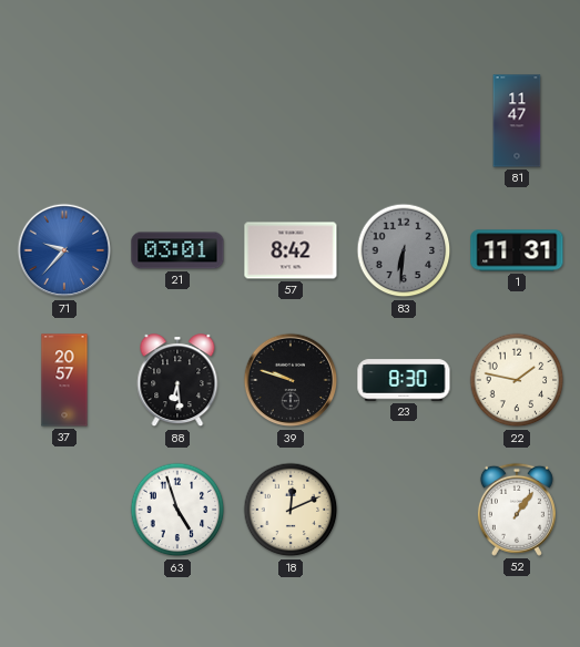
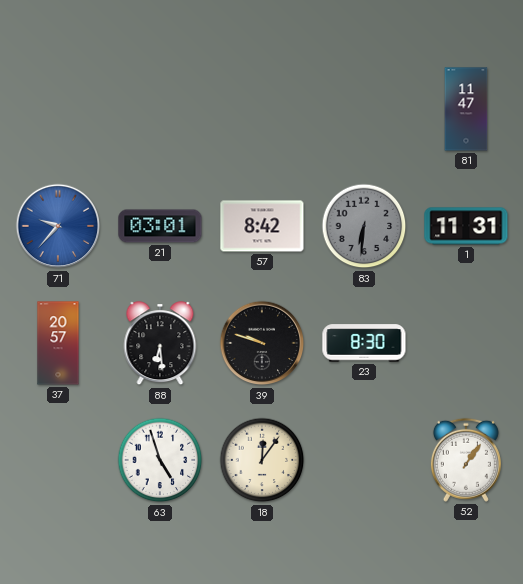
22: 1:47 -> none (517, 380)
18: 12:11 -> 12:06 (262, 460)
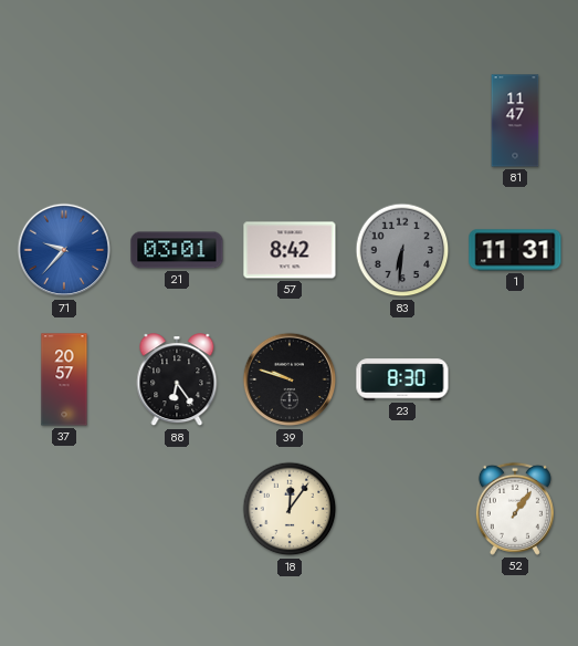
88: 6:29 -> 6:24 (177, 381)
63: 4:57 -> none (160, 460)
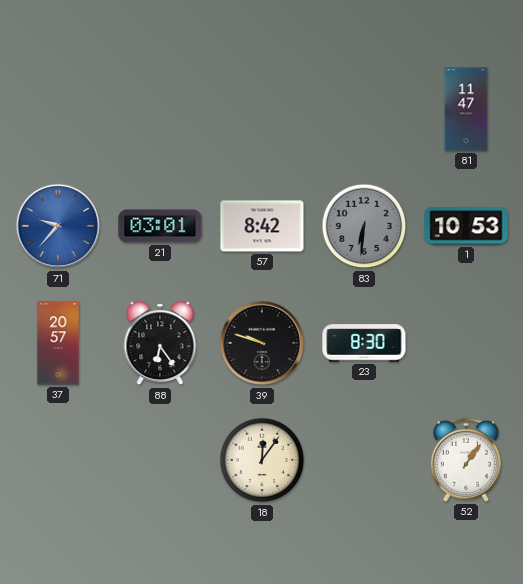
1: 11:31 -> 10:53 (466, 226)
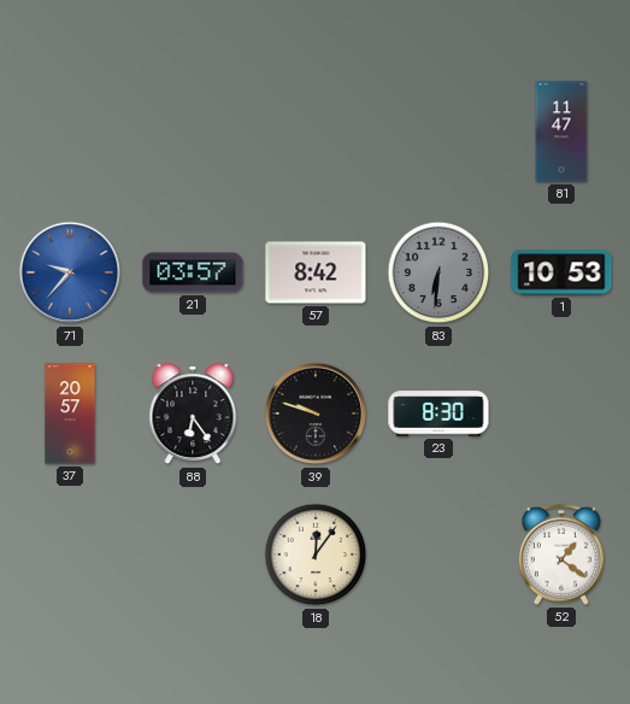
21: 03:01 -> 03:57 (193, 272)
52: 1:06 -> 1:21 (561, 555)
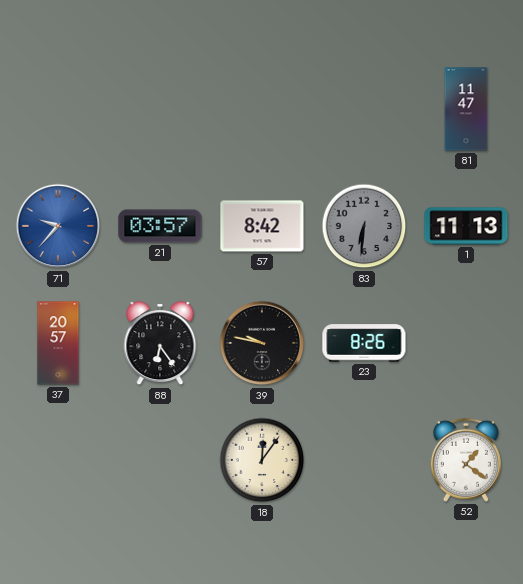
1: 10:53 -> 11:13 (466, 226)
39: 9:48 -> 9:47 (262, 343)
23: 8:30 -> 8:26 (364, 343)
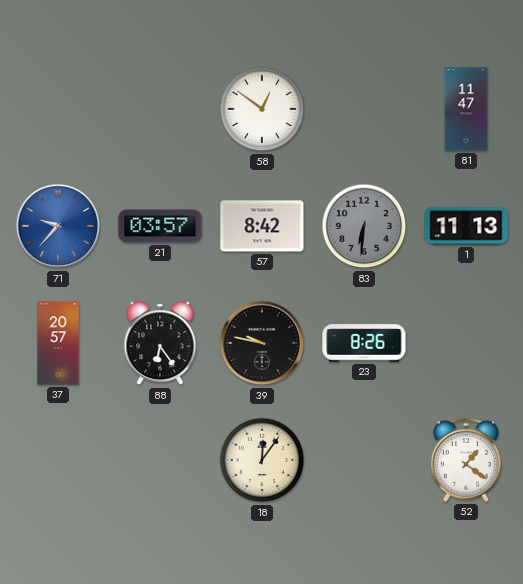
58: none -> 12:51 (262, 109)
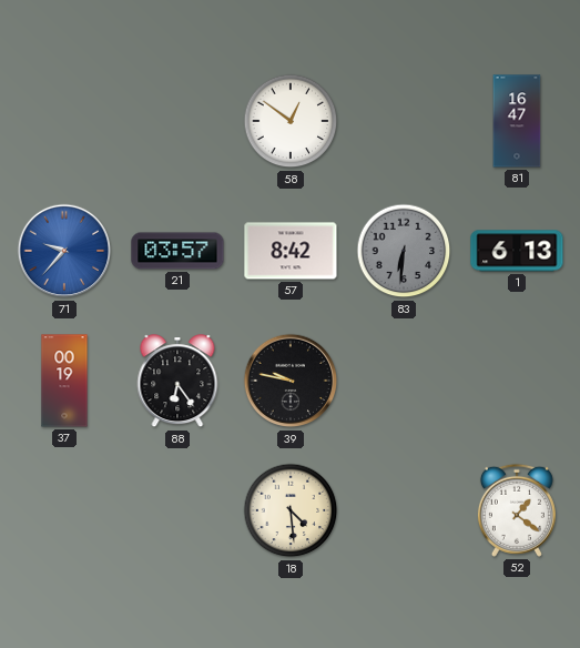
81: 11:47 -> 16:47 (517, 121)
1: 11:13 -> 6:13 (517, 251)
37: 20:57 -> 00:19 (64, 381)
23: 8:26 -> none (364, 343)
18: 12:06 -> 4:29 (291, 510)
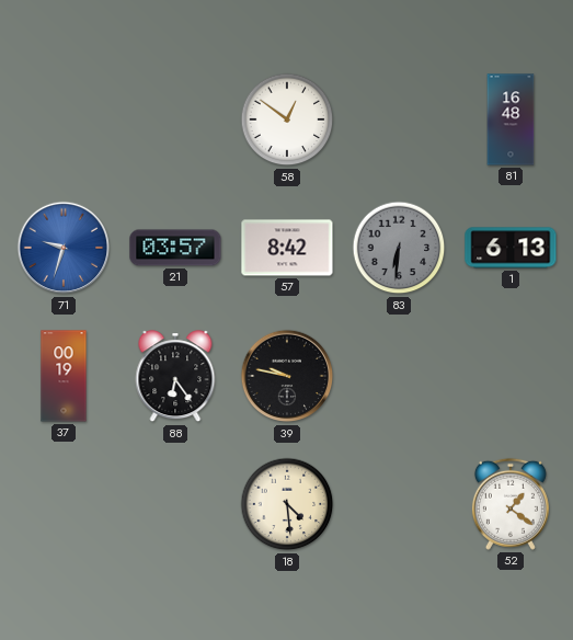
81: 16:47 -> 16:48 (511, 119)
71: 9:37 -> 9:33 (64, 248)
